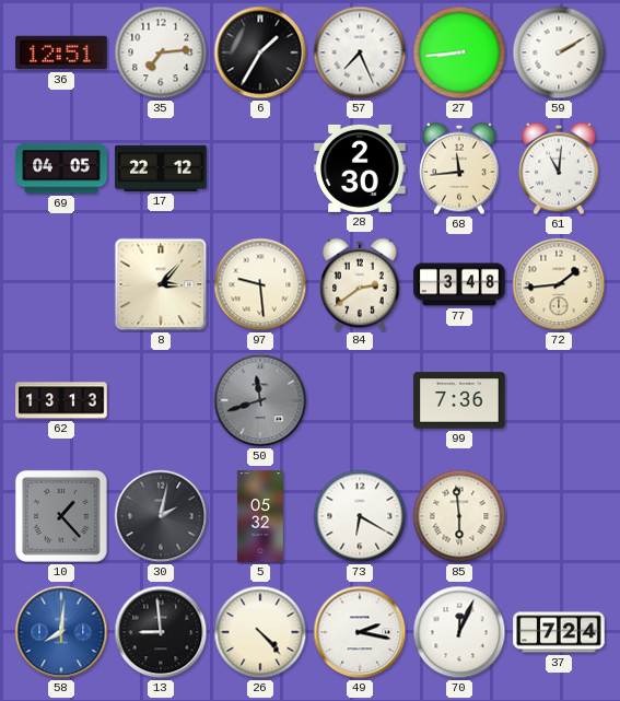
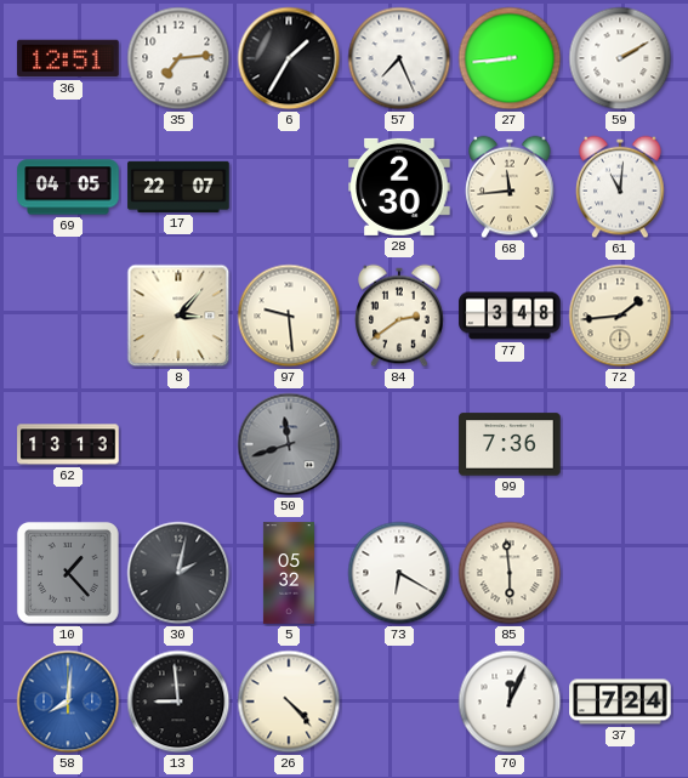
17: 22:12 -> 22:07 (178, 187)
49: 2:17 -> none (360, 632)
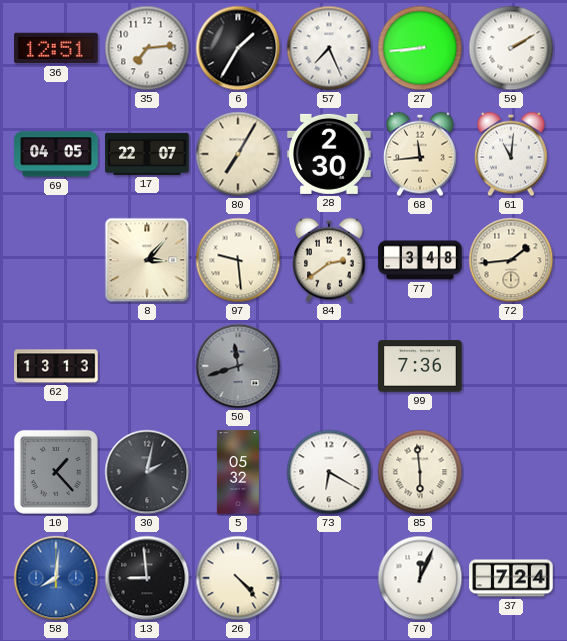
80: none -> 7:05 (238, 154)
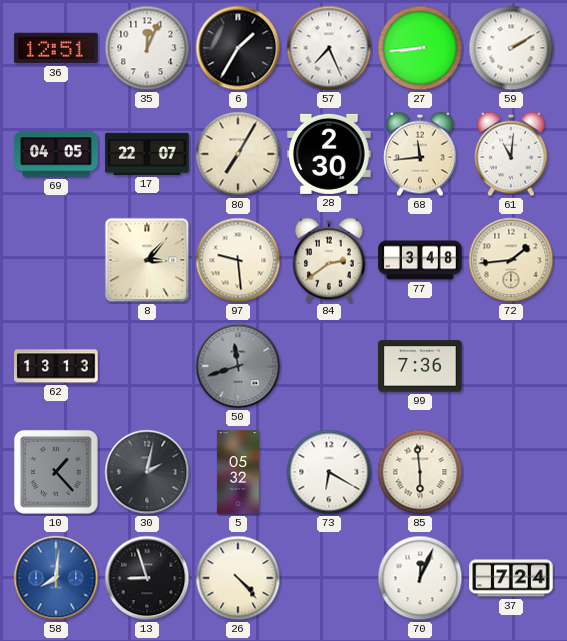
35: 7:14 -> 12:04 (147, 48)
13: 8:59 -> 8:57 (147, 578)
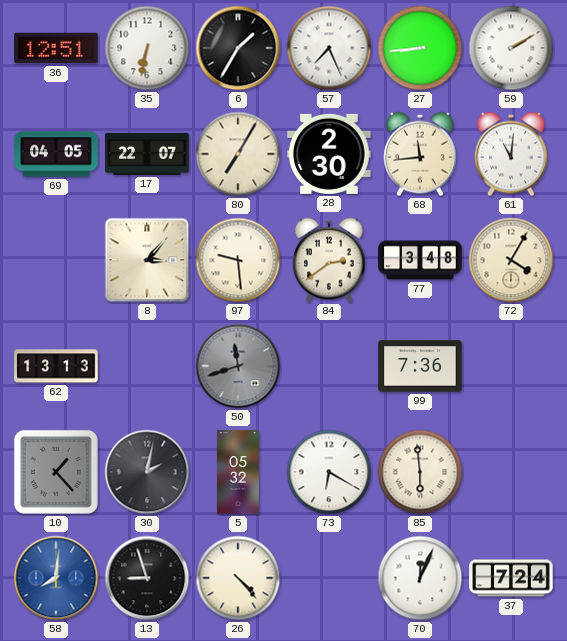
35: 12:04 -> 6:32 (147, 48)
72: 1:44 -> 4:05 (511, 260)
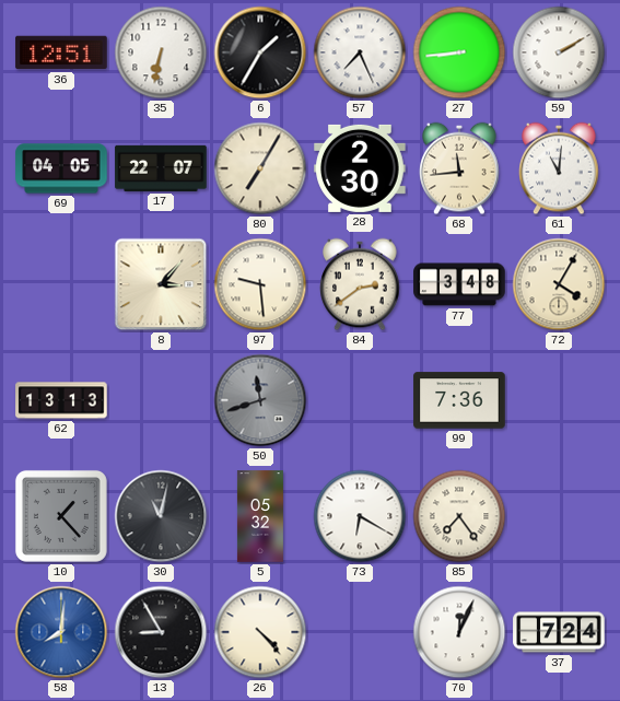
30: 2:02 -> 11:02 (161, 516)
85: 5:59 -> 7:24 (459, 516)
13: 8:57 -> 8:55 (161, 632)
